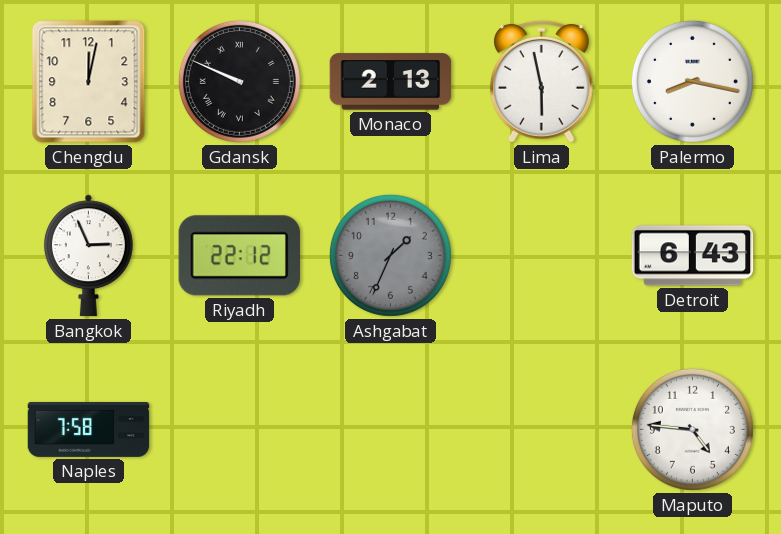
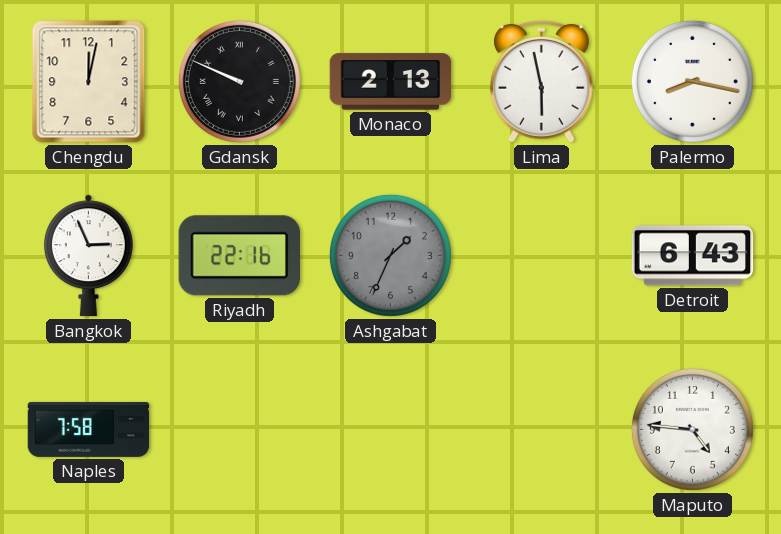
Riyadh: 22:12 -> 22:16 (239, 256)
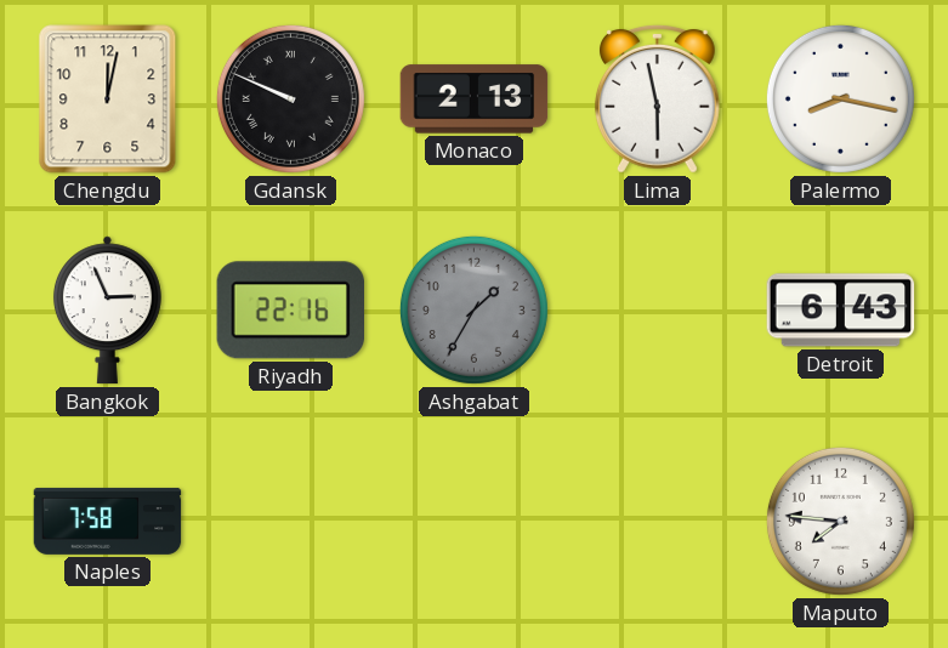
Ashgabat: 1:34 -> 1:35 (473, 309)
Maputo: 4:46 -> 7:46 (840, 521)
